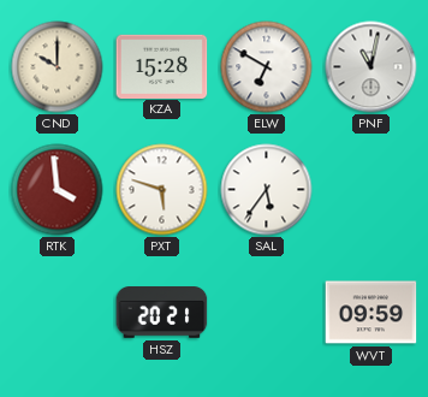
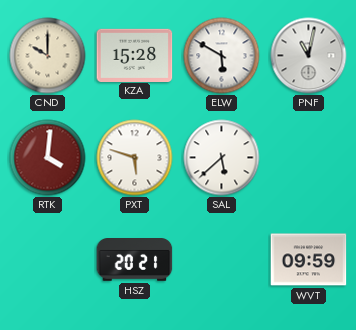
ELW: 6:50 -> 5:50 (222, 56)
RTK: 3:59 -> 4:01 (48, 158)
SAL: 5:36 -> 5:38 (222, 158)
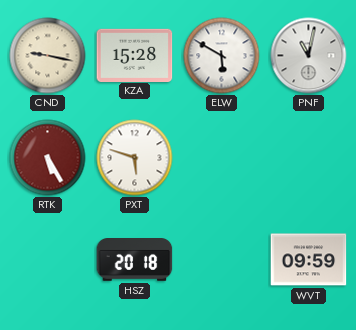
CND: 10:00 -> 9:17 (48, 56)
RTK: 4:01 -> 5:25 (48, 158)
SAL: 5:38 -> none (222, 158)
HSZ: 20:21 -> 20:18 (135, 260)
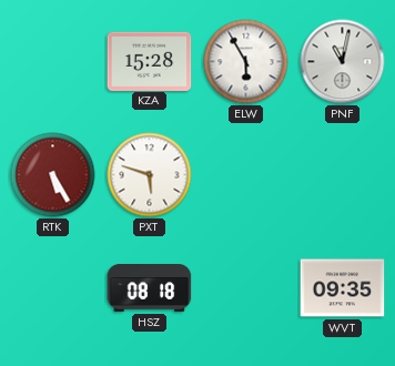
CND: 9:17 -> none (48, 56)
ELW: 5:50 -> 5:55 (246, 62)
HSZ: 20:18 -> 08:18 (150, 288)
WVT: 09:59 -> 09:35 (343, 288)
